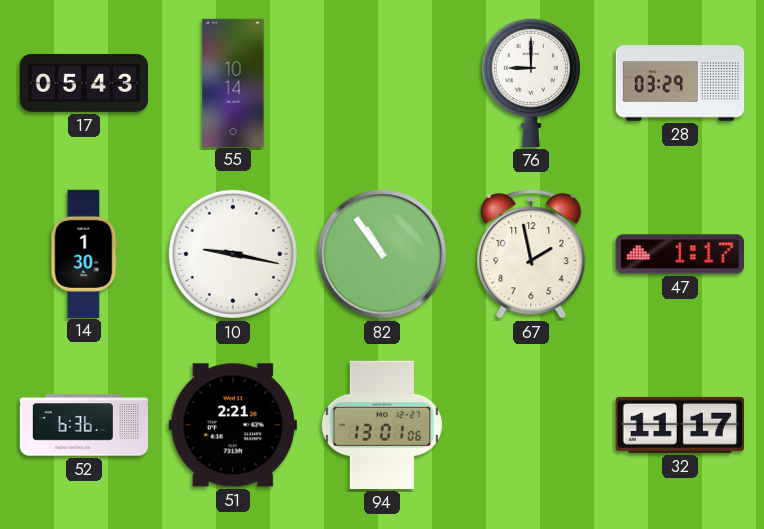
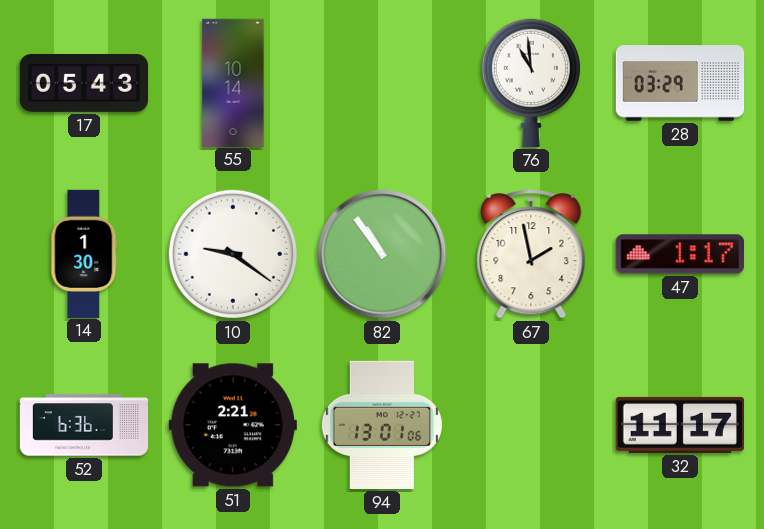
76: 9:00 -> 10:59 (531, 82)
10: 9:17 -> 9:21 (233, 254)
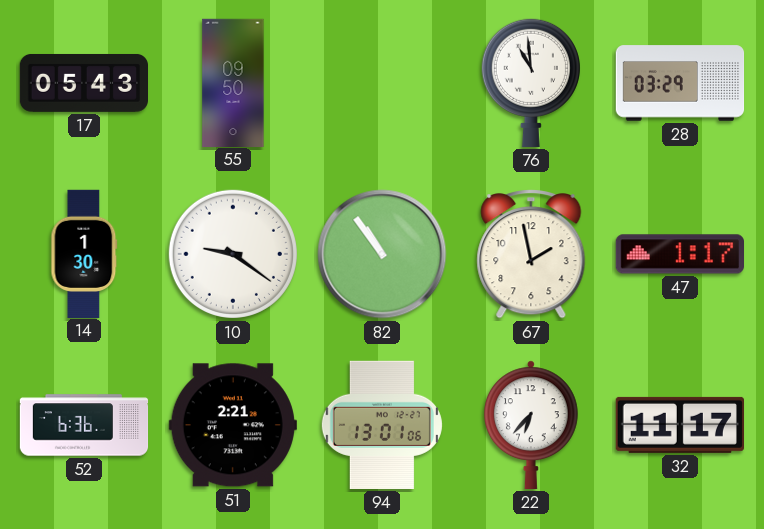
55: 10:14 -> 09:50 (233, 82)
22: none -> 6:37 (531, 425)
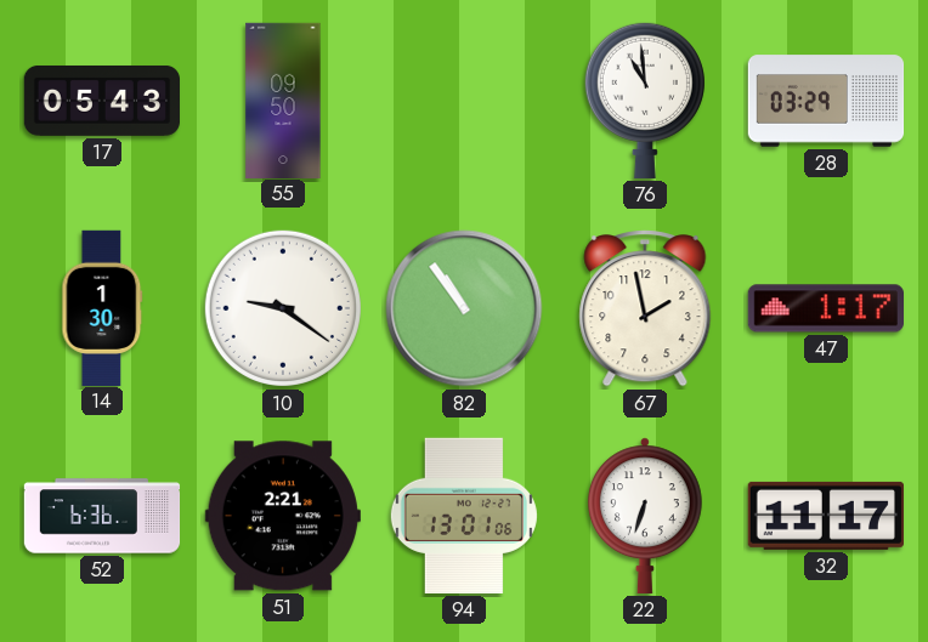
22: 6:37 -> 6:33 (645, 516)
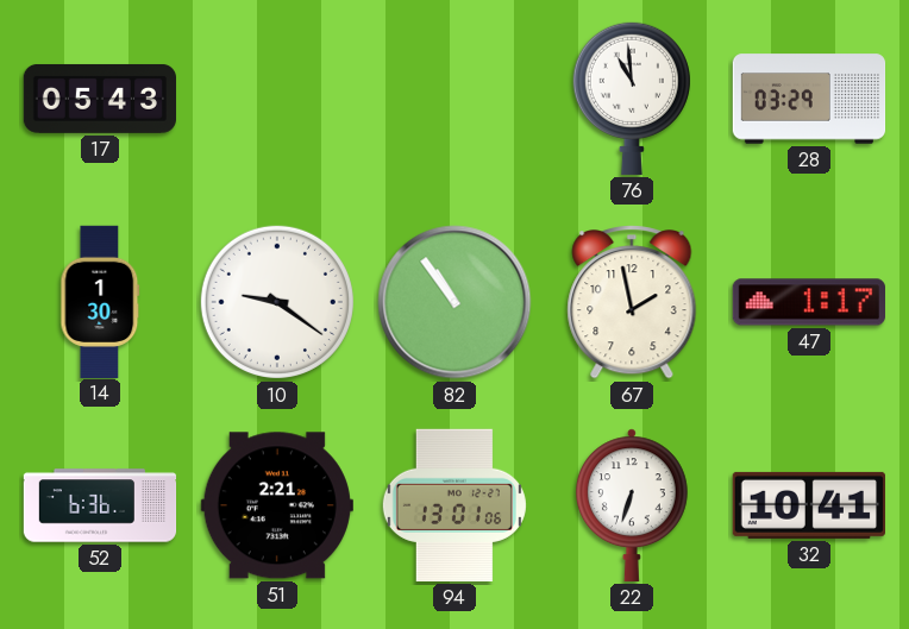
55: 09:50 -> none (283, 100)
32: 11:17 -> 10:41 (808, 505)
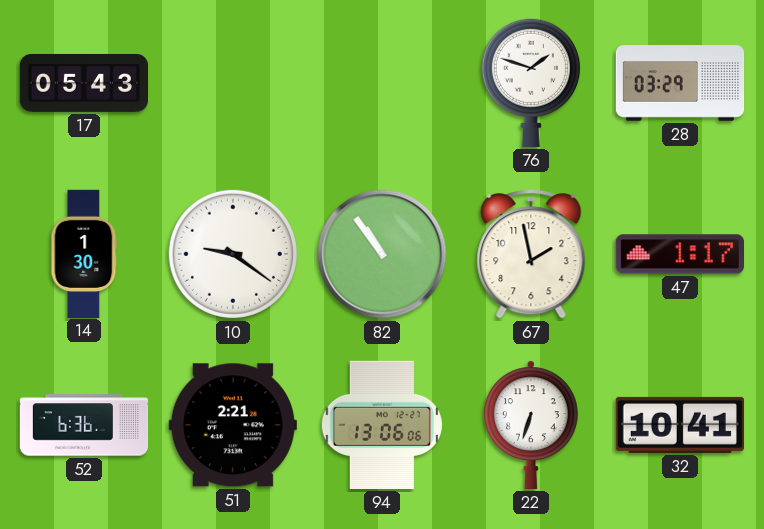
76: 10:59 -> 1:48 (531, 82)
94: 13:01 -> 13:06 (382, 425)
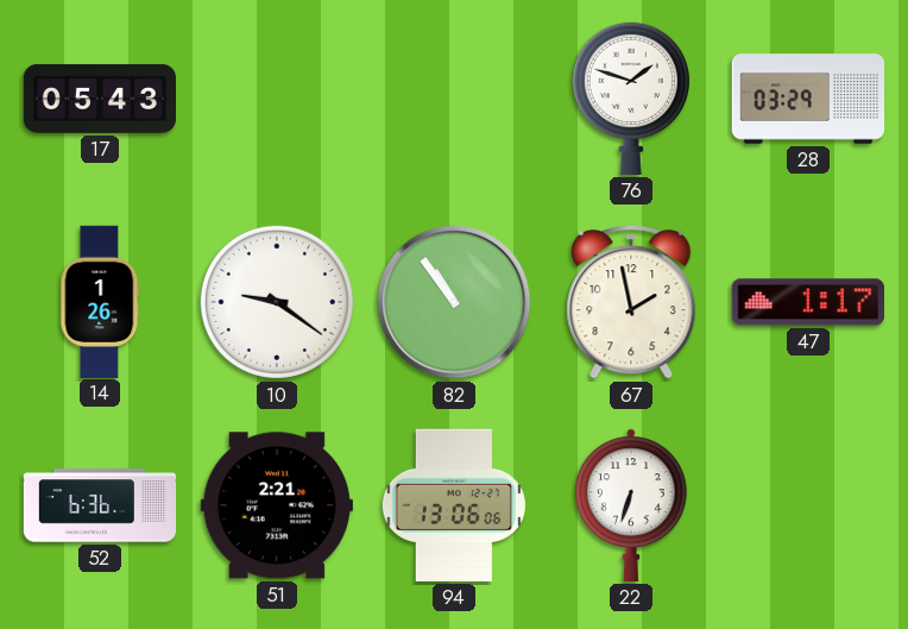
14: 1:30 -> 1:26 (100, 301)
32: 10:41 -> none (679, 425)
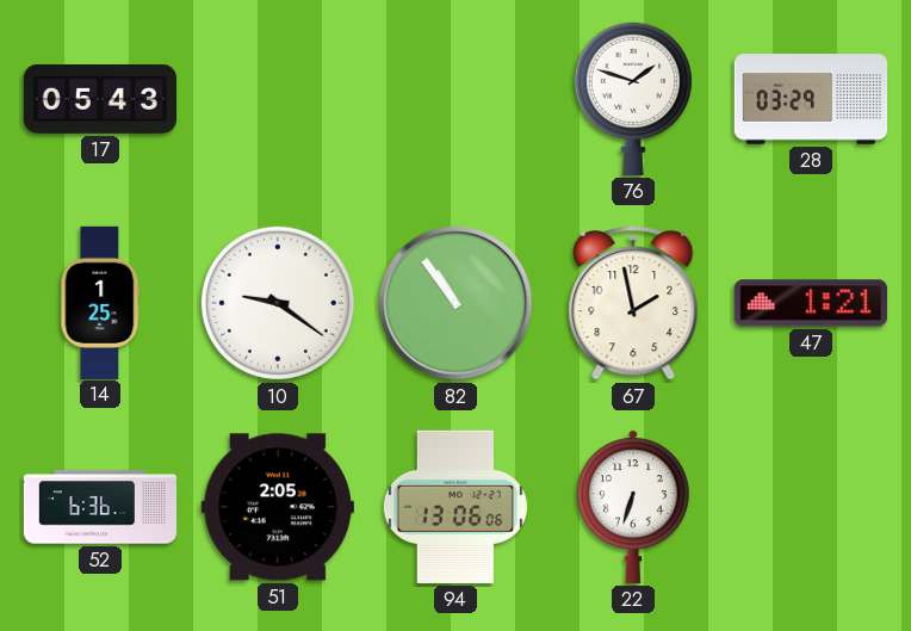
14: 1:26 -> 1:25 (100, 302)
47: 1:17 -> 1:21 (810, 303)
51: 2:21 -> 2:05 (278, 507)
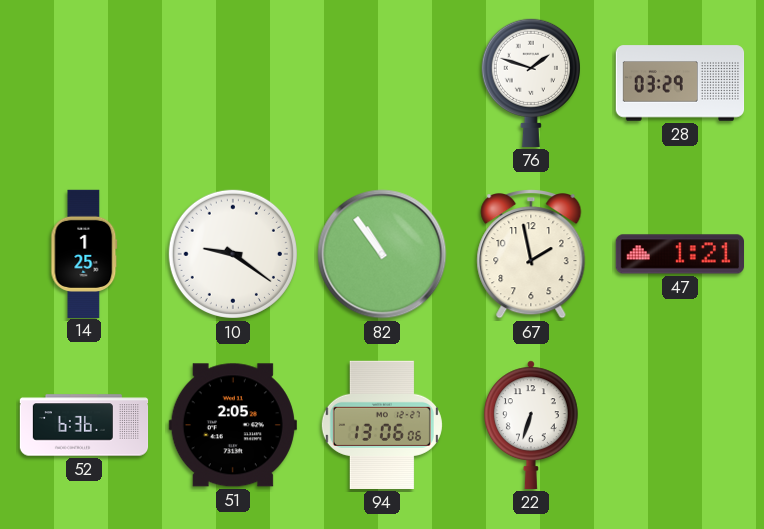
17: 05:43 -> none (99, 99)
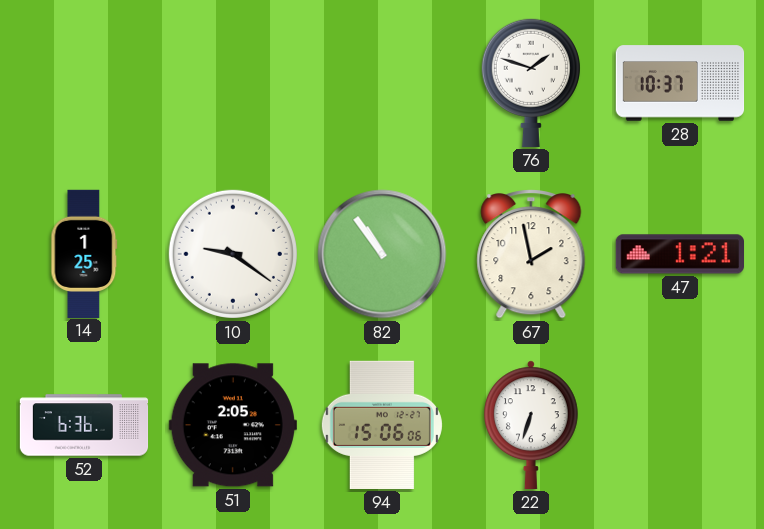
28: 03:29 -> 10:37 (680, 83)
94: 13:06 -> 15:06 (382, 425)
